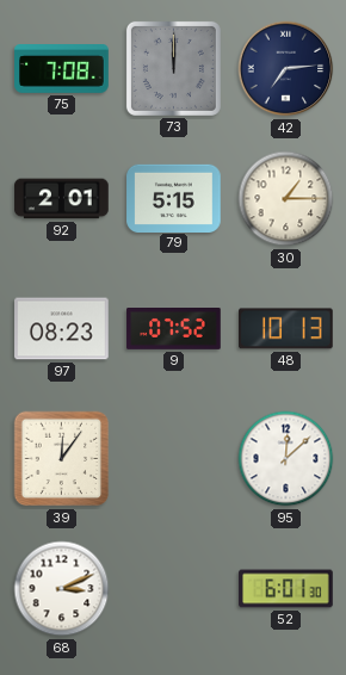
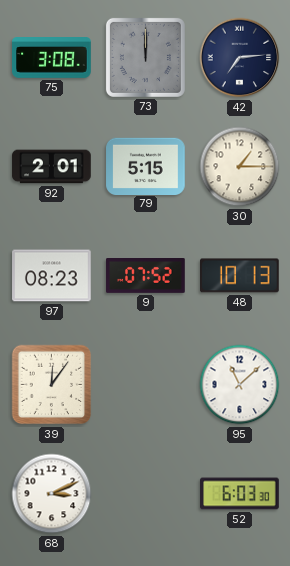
75: 7:08 -> 3:08 (52, 58)
95: 12:08 -> 11:08 (240, 385)
52: 6:01 -> 6:03 (240, 494)
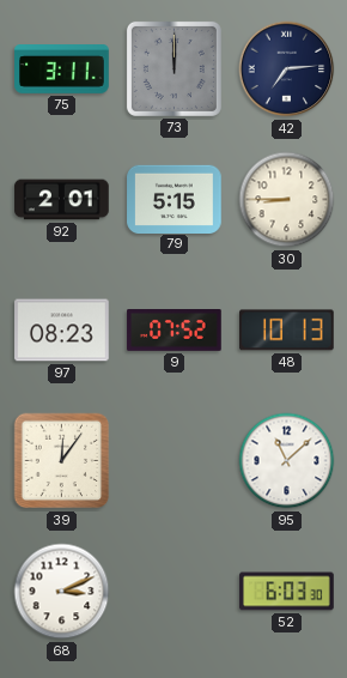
75: 3:08 -> 3:11 (62, 69)
30: 1:15 -> 8:45 (287, 200)
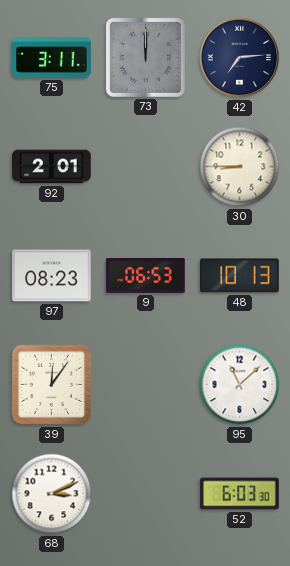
79: 5:15 -> none (175, 199)
9: 07:52 -> 06:53 (146, 276)
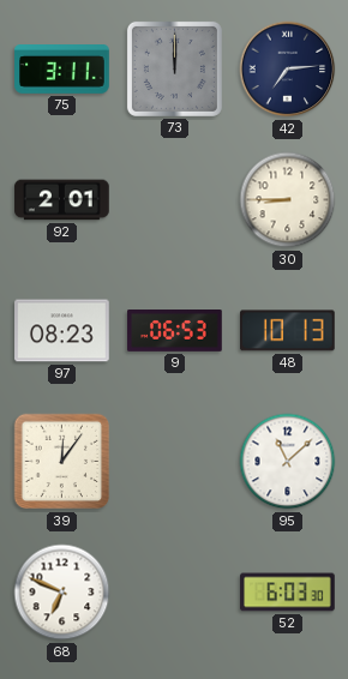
68: 3:11 -> 6:49 (62, 593)
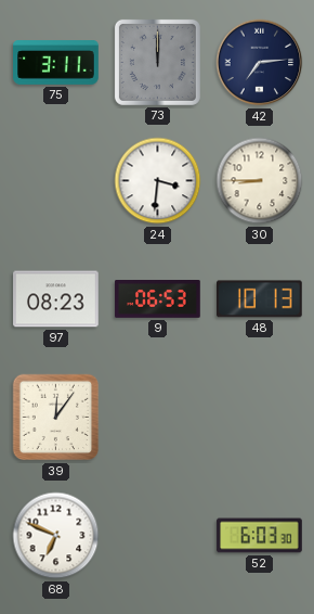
92: 2:01 -> none (62, 200)
24: none -> 3:31 (158, 181)
95: 11:08 -> none (288, 462)
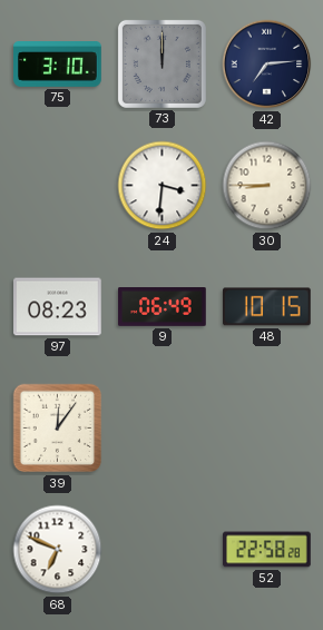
75: 3:11 -> 3:10 (58, 65)
9: 06:53 -> 06:49 (163, 307)
48: 10:13 -> 10:15 (267, 307)
52: 6:03 -> 22:58 (267, 550)
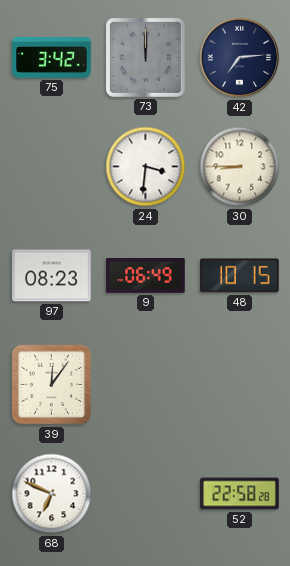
75: 3:10 -> 3:42 (52, 58)
